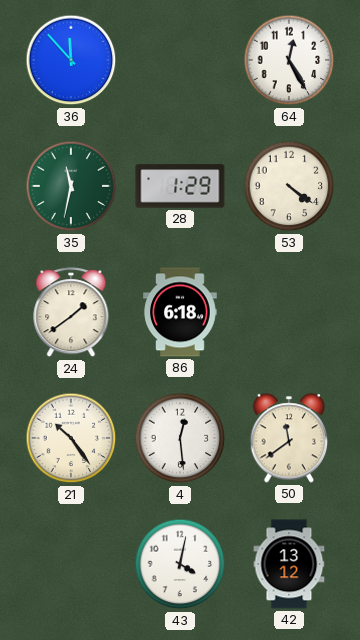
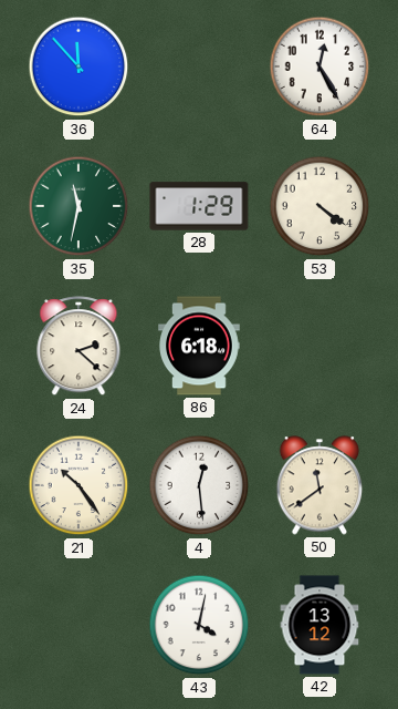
24: 1:39 -> 2:22 (78, 347)
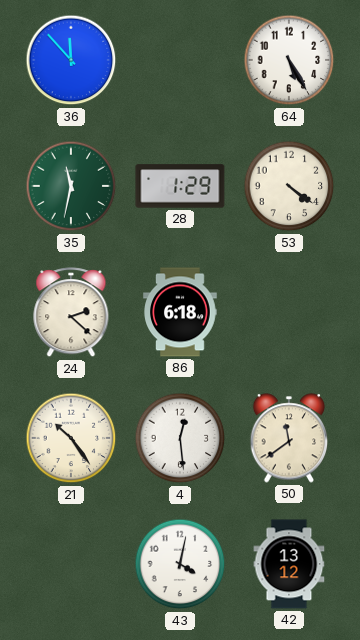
64: 12:25 -> 5:25 (289, 60)
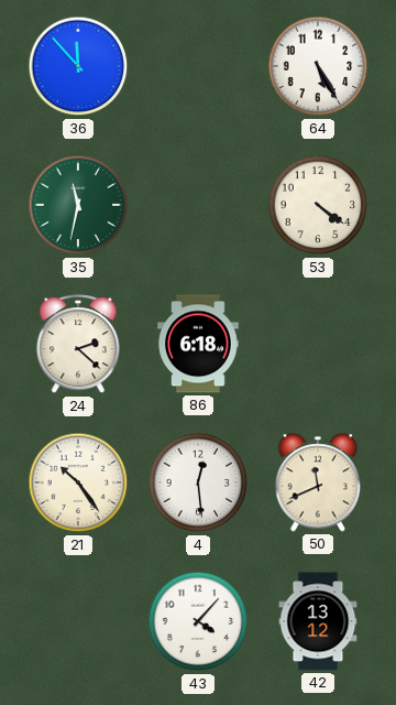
28: 1:29 -> none (180, 186)
50: 11:39 -> 11:41 (318, 482)
43: 4:02 -> 4:07 (198, 621)
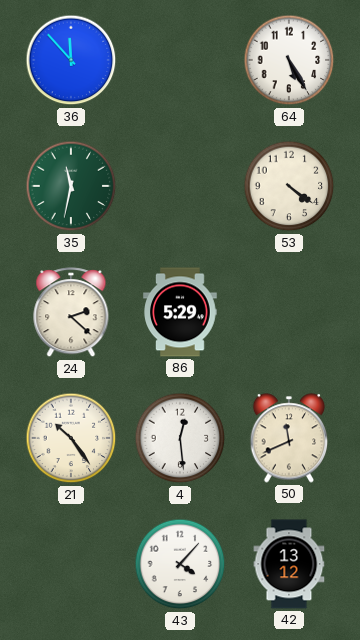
86: 6:18 -> 5:29 (180, 312)
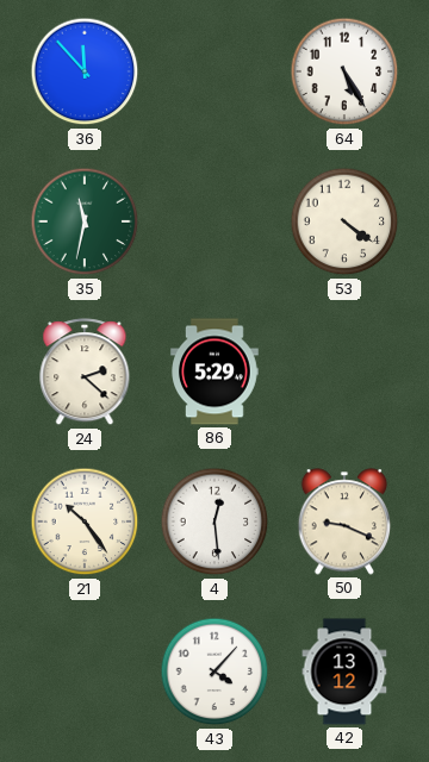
50: 11:41 -> 9:19 (344, 521)
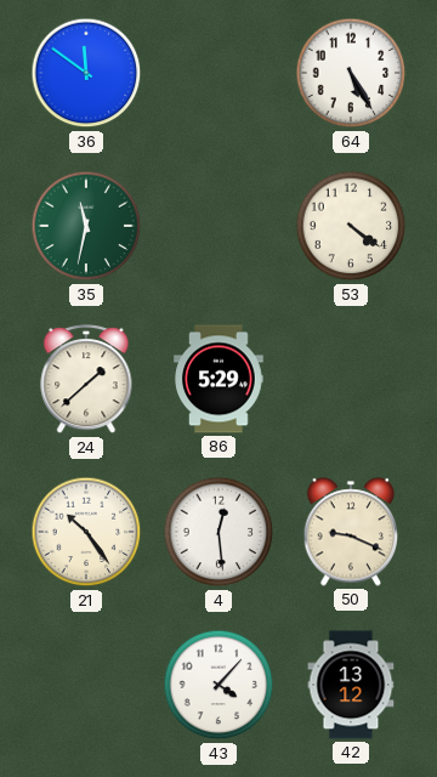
36: 11:53 -> 11:51 (86, 73)
24: 2:22 -> 1:38 (86, 380)
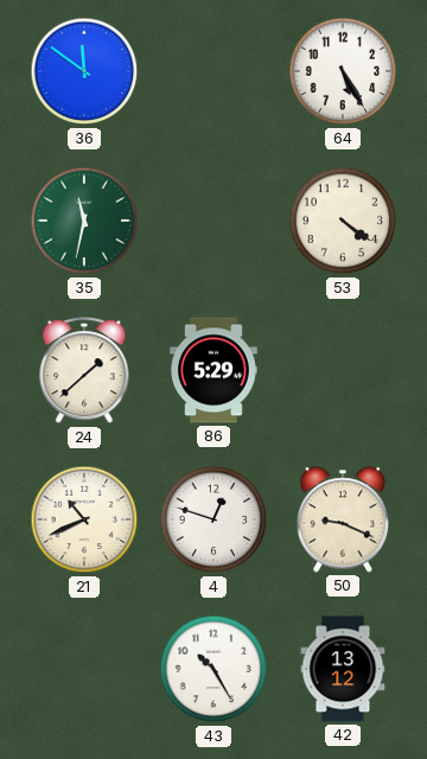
21: 10:24 -> 10:41 (84, 519)
4: 12:29 -> 12:48 (213, 519)
43: 4:07 -> 10:25 (213, 669)
